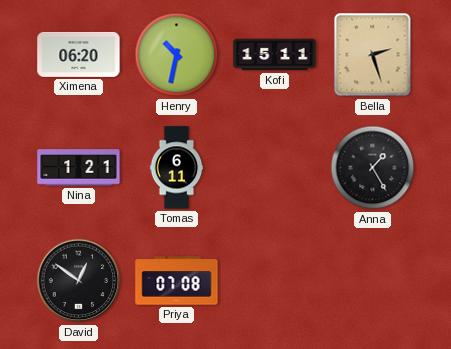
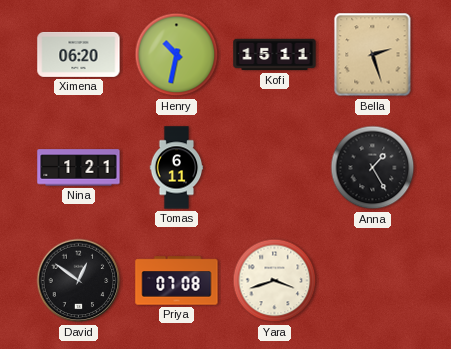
Yara: none -> 3:42 (275, 281)
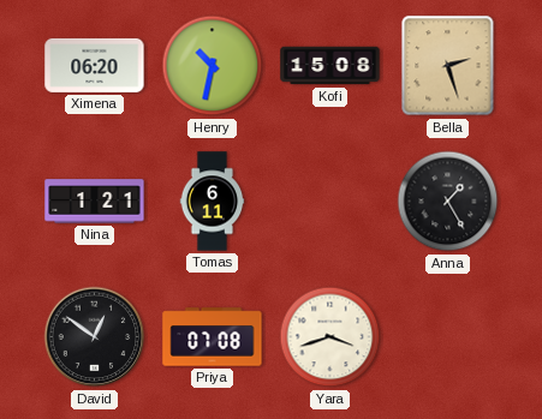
Kofi: 15:11 -> 15:08 (330, 66)
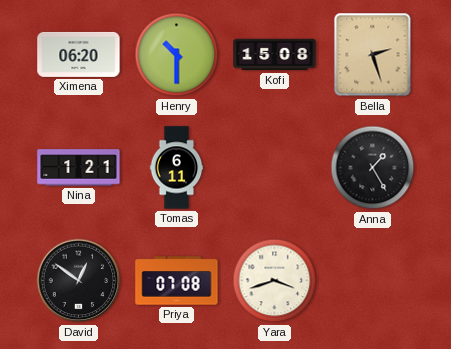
Henry: 10:32 -> 10:30 (177, 55)
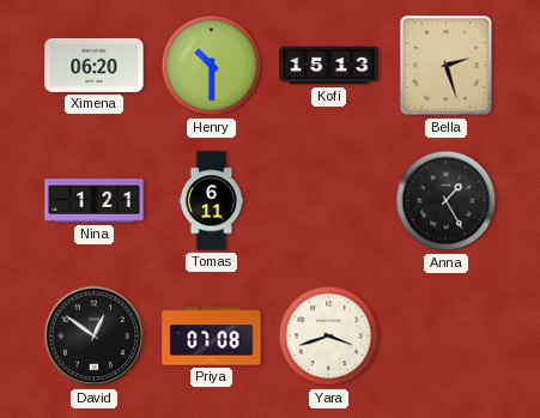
Kofi: 15:08 -> 15:13 (329, 66)
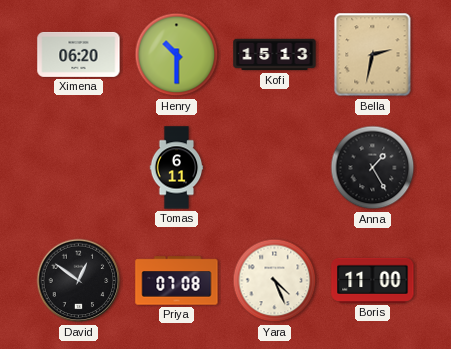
Bella: 2:27 -> 2:32 (373, 55)
Nina: 1:21 -> none (95, 201)
Yara: 3:42 -> 4:26 (275, 281)
Boris: none -> 11:00 (373, 280)
